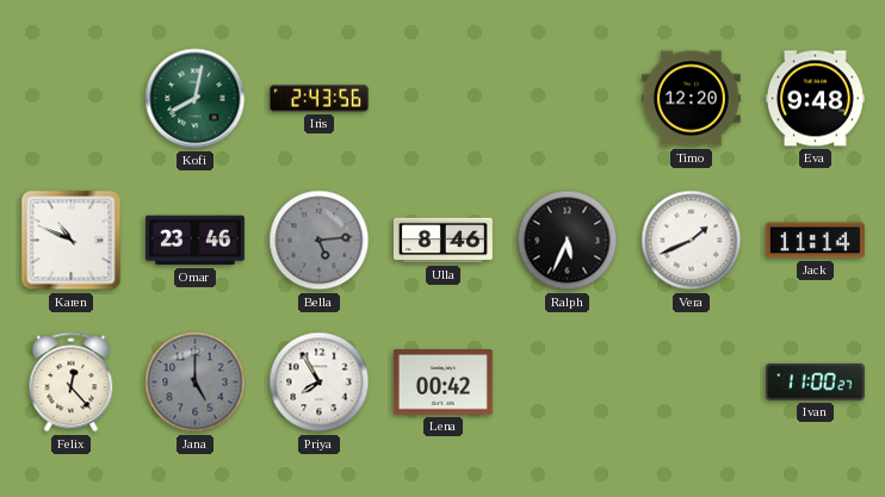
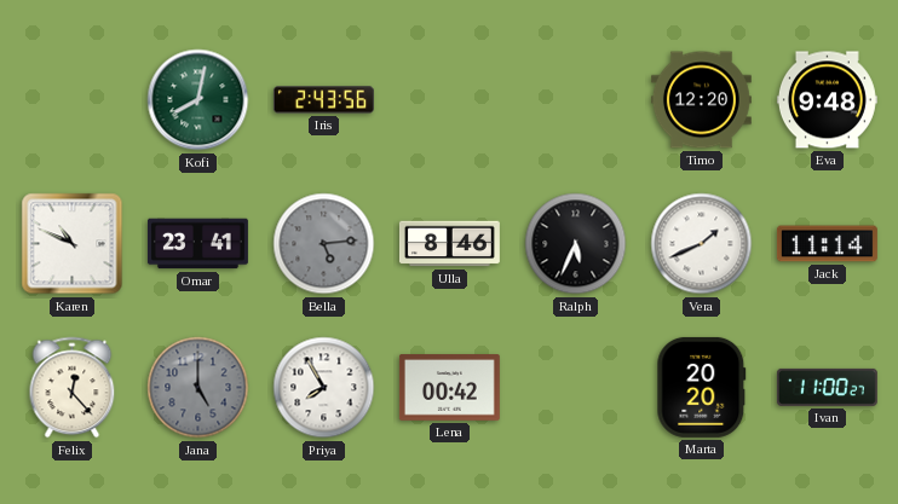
Omar: 23:46 -> 23:41 (197, 244)
Marta: none -> 20:20 (702, 387)
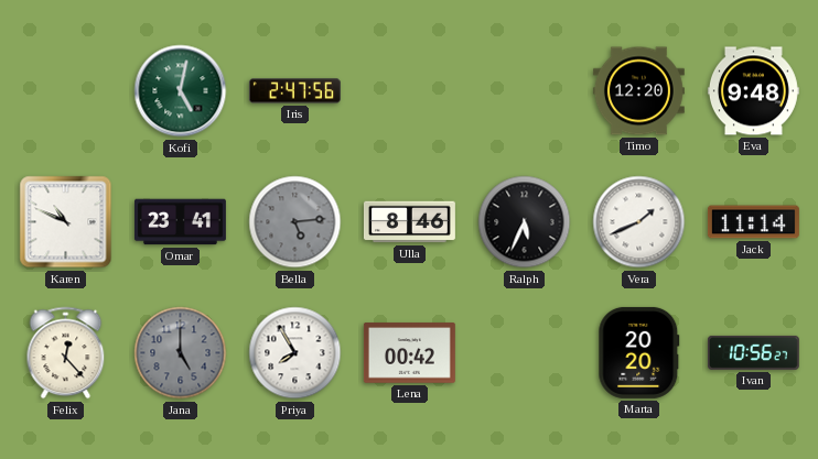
Kofi: 8:02 -> 5:02 (181, 91)
Iris: 2:43 -> 2:47 (294, 91)
Ivan: 11:00 -> 10:56 (753, 352)
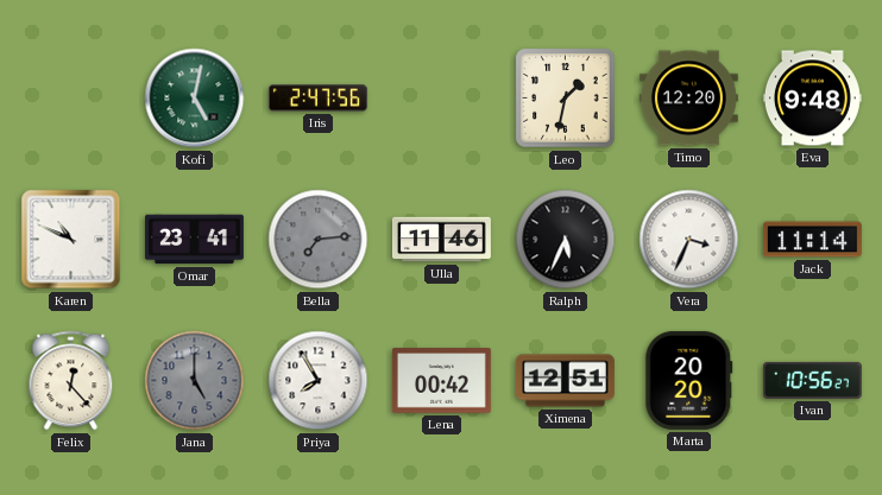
Leo: none -> 1:32 (566, 99)
Bella: 5:14 -> 7:14 (319, 240)
Ulla: 8:46 -> 11:46 (441, 240)
Vera: 1:41 -> 3:34 (689, 240)
Ximena: none -> 12:51 (565, 381)
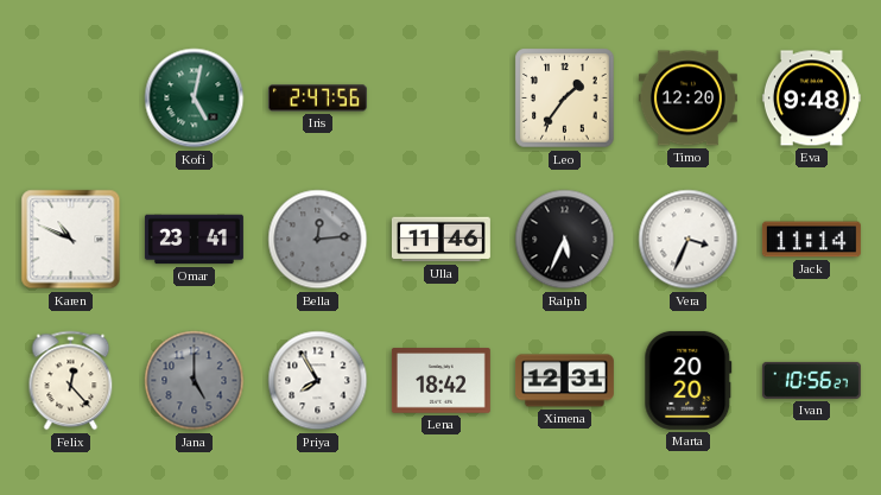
Leo: 1:32 -> 1:36 (565, 99)
Bella: 7:14 -> 12:14 (318, 240)
Lena: 00:42 -> 18:42 (441, 381)
Ximena: 12:51 -> 12:31 (564, 381)
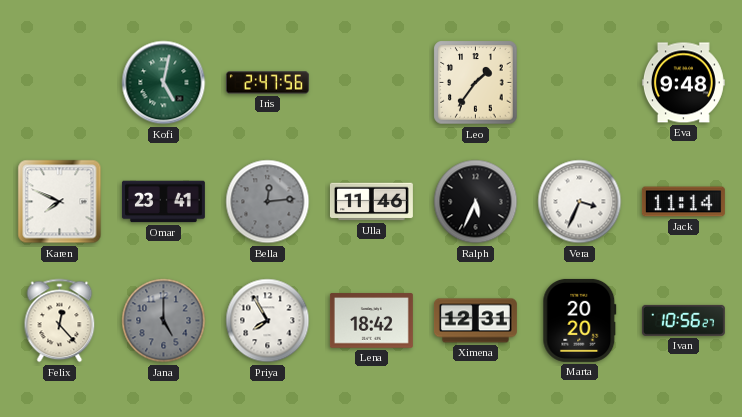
Timo: 12:20 -> none (687, 99)
Karen: 10:49 -> 7:49 (60, 202)
